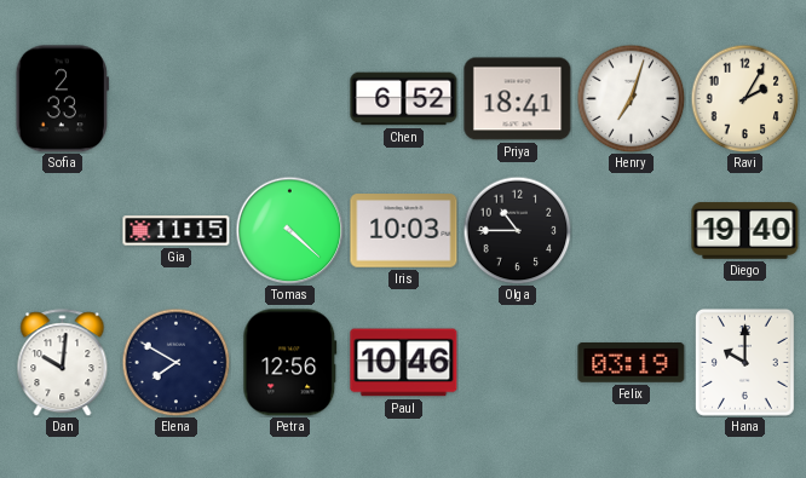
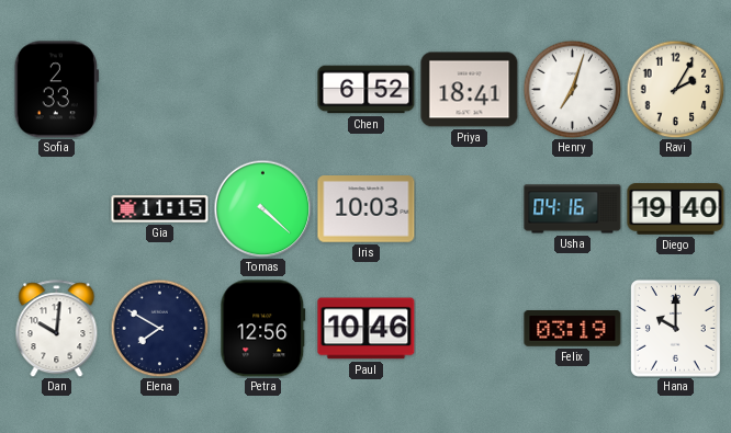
Olga: 10:45 -> none (517, 230)
Usha: none -> 04:16 (573, 209)
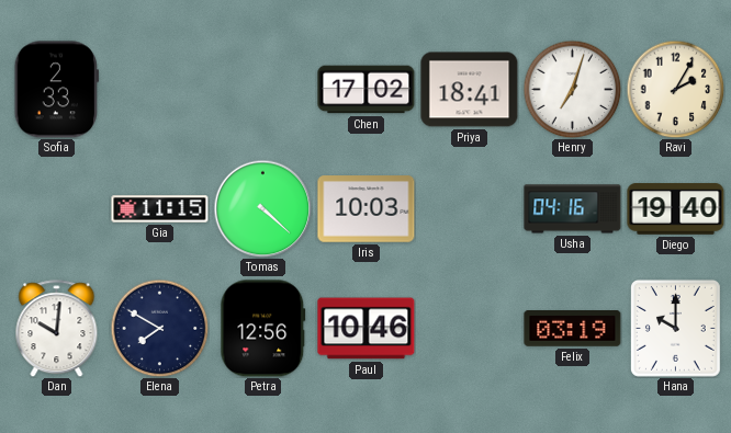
Chen: 6:52 -> 17:02 (367, 90)
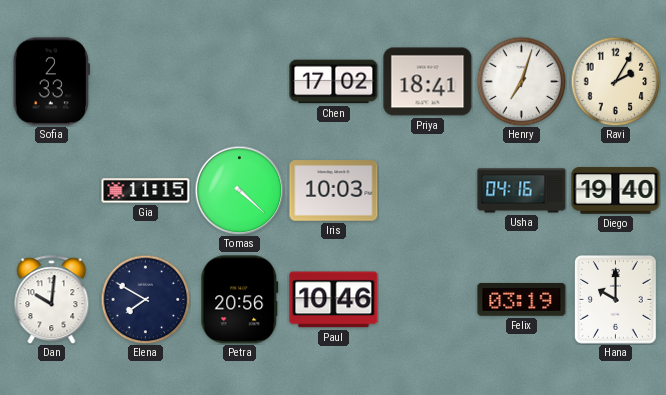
Petra: 12:56 -> 20:56 (240, 300)
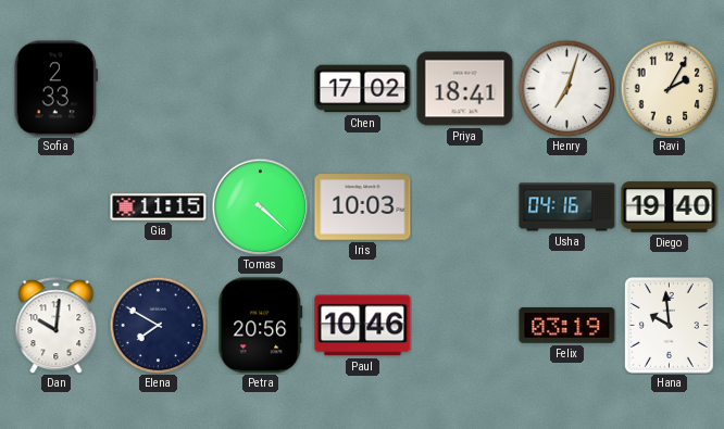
Hana: 10:00 -> 9:59 (669, 325)
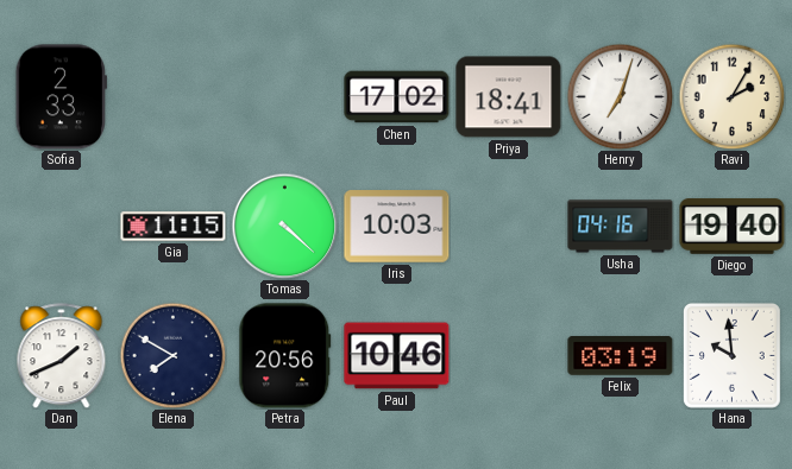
Dan: 10:01 -> 1:41 (62, 356)
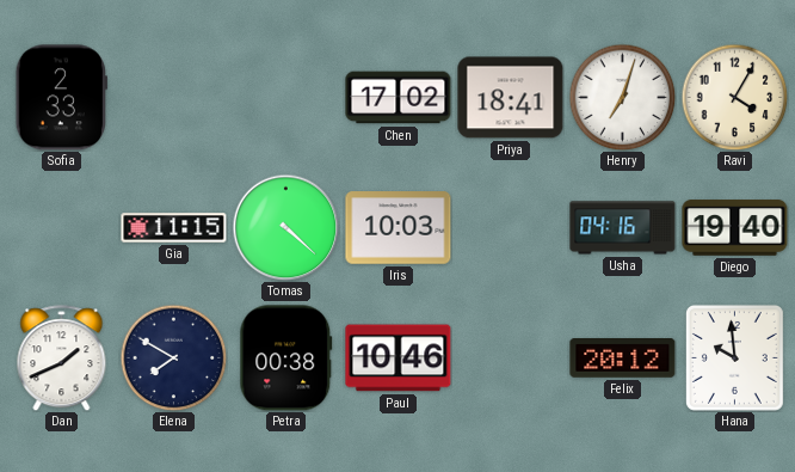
Ravi: 2:05 -> 4:05 (734, 97)
Petra: 20:56 -> 00:38 (286, 358)
Felix: 03:19 -> 20:12 (623, 358)
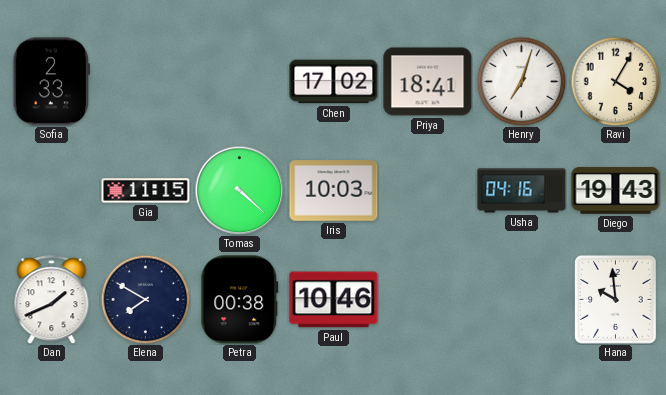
Diego: 19:40 -> 19:43 (616, 191)
Felix: 20:12 -> none (623, 358)
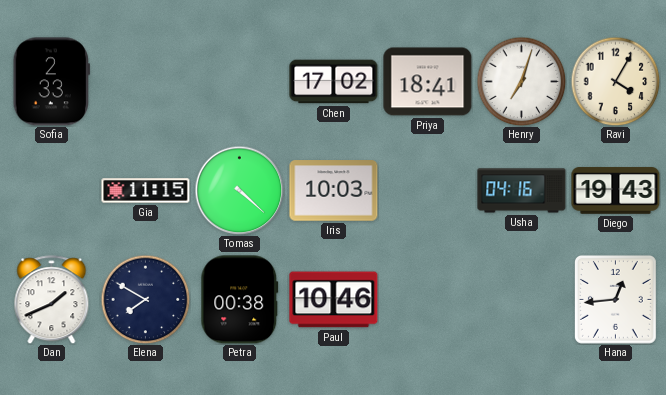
Hana: 9:59 -> 12:44 (615, 299)
